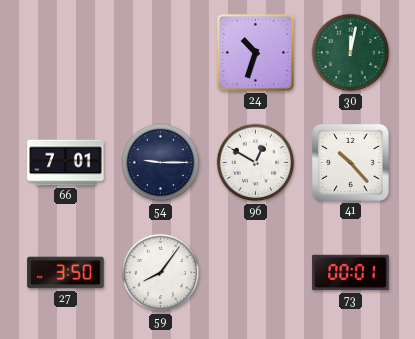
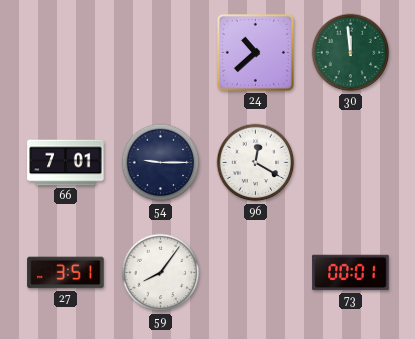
24: 10:33 -> 10:38 (255, 52)
30: 12:02 -> 11:59 (351, 53)
96: 12:50 -> 12:20 (256, 163)
41: 10:23 -> none (351, 163)
27: 3:50 -> 3:51 (66, 273)
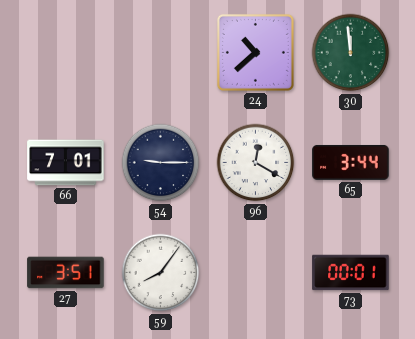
65: none -> 3:44 (351, 162)
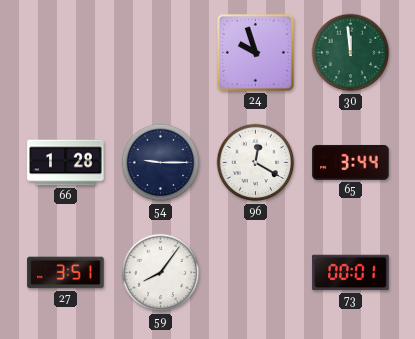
24: 10:38 -> 9:57 (255, 52)
66: 7:01 -> 1:28 (66, 163)
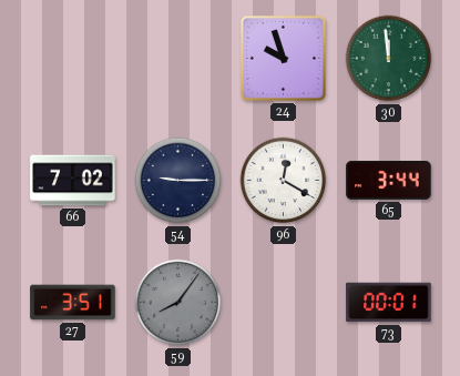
66: 1:28 -> 7:02 (73, 181)
59 dial: white -> grey (178, 303)
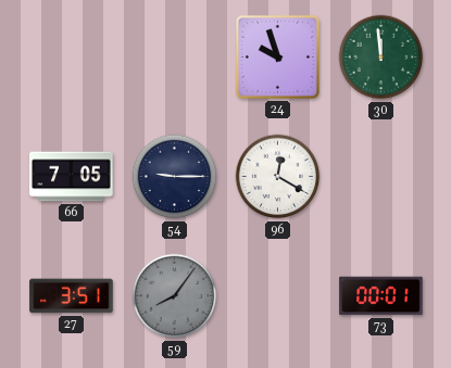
66: 7:02 -> 7:05 (72, 177)
65: 3:44 -> none (389, 180)
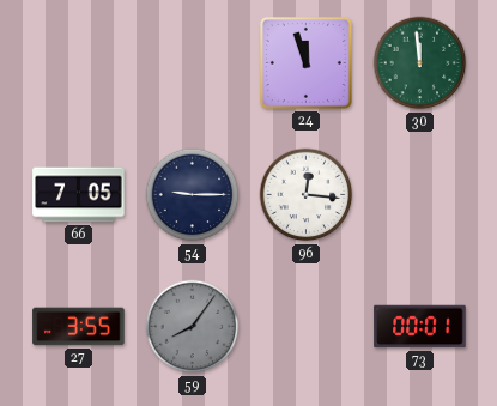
24: 9:57 -> 11:57 (305, 62)
96: 12:20 -> 12:16 (307, 195)
27: 3:51 -> 3:55 (79, 327)
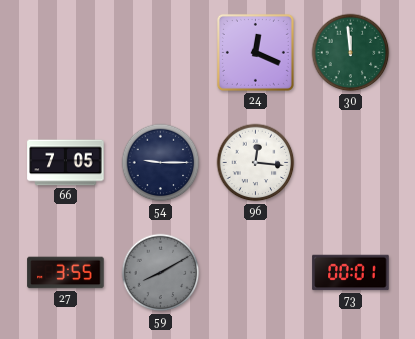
24: 11:57 -> 12:19 (255, 52)
59: 8:06 -> 8:10 (161, 273)
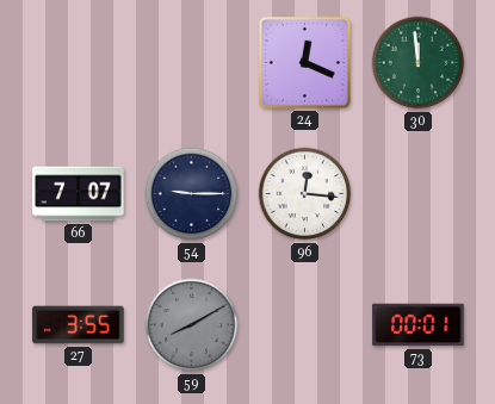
66: 7:05 -> 7:07 (79, 194)
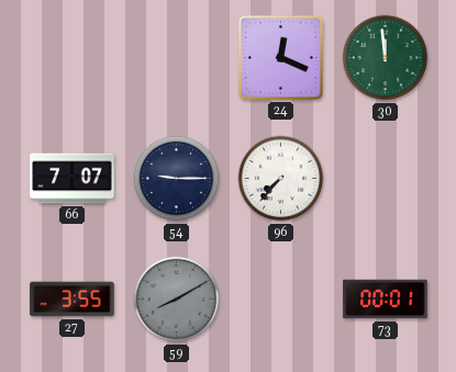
96: 12:16 -> 7:37 (281, 179)
